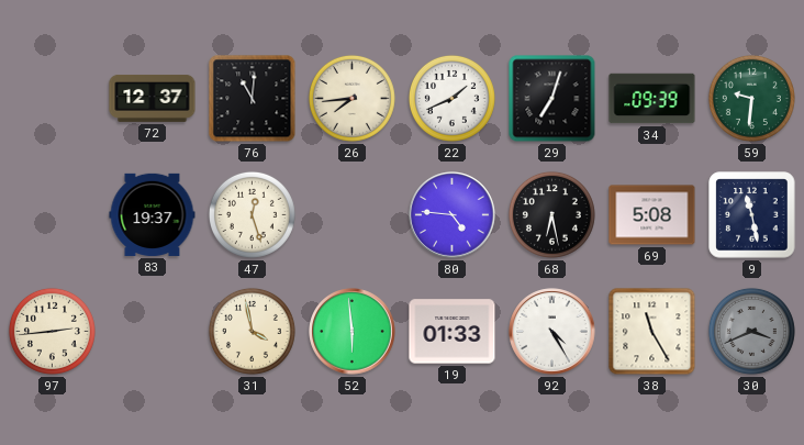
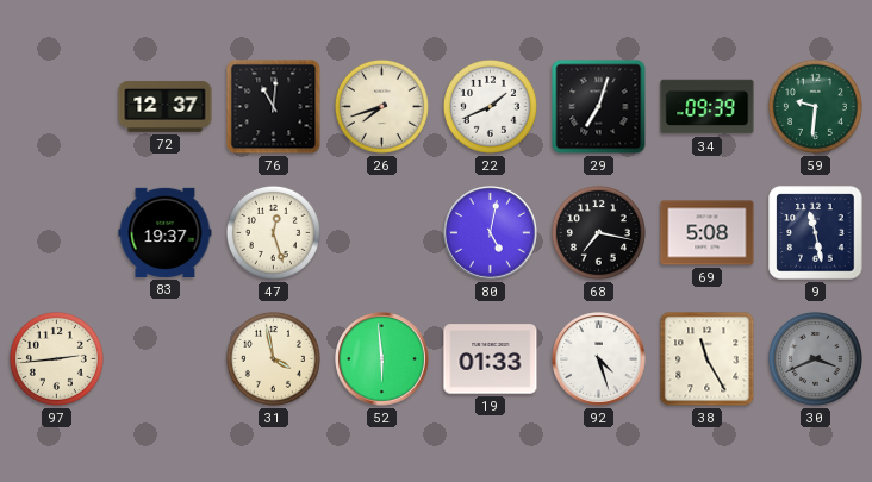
26: 7:44 -> 7:42 (381, 106)
80: 4:46 -> 5:02 (491, 233)
68: 6:28 -> 7:17 (598, 232)
92: 4:25 -> 4:27 (599, 359)
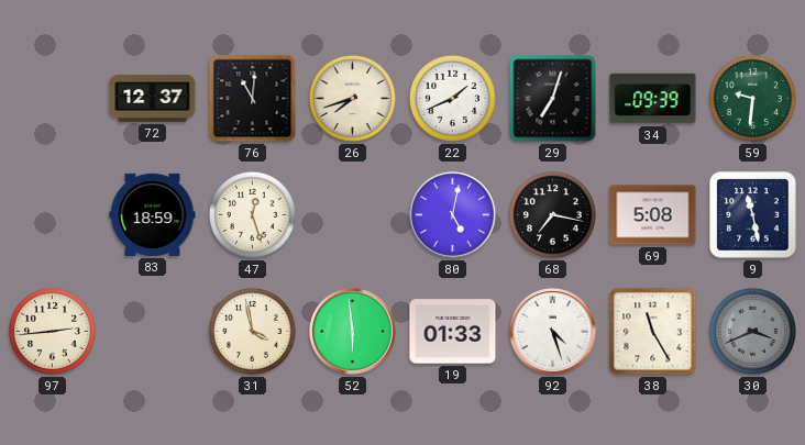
83: 19:37 -> 18:59 (153, 214)
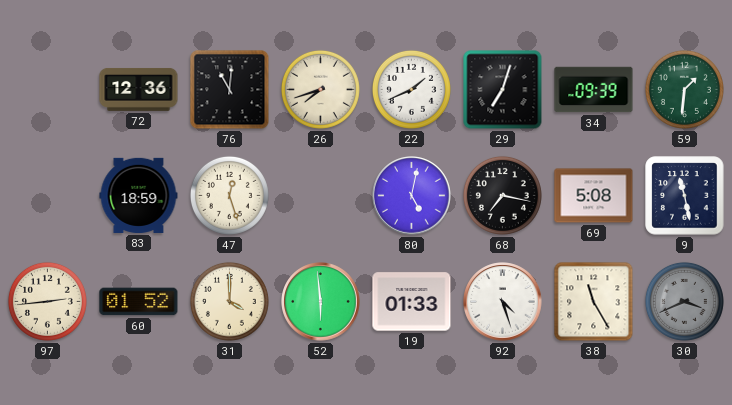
72: 12:37 -> 12:36 (139, 89)
59: 9:31 -> 1:31 (684, 89)
60: none -> 01:52 (139, 302)
31: 3:58 -> 4:00 (229, 301)
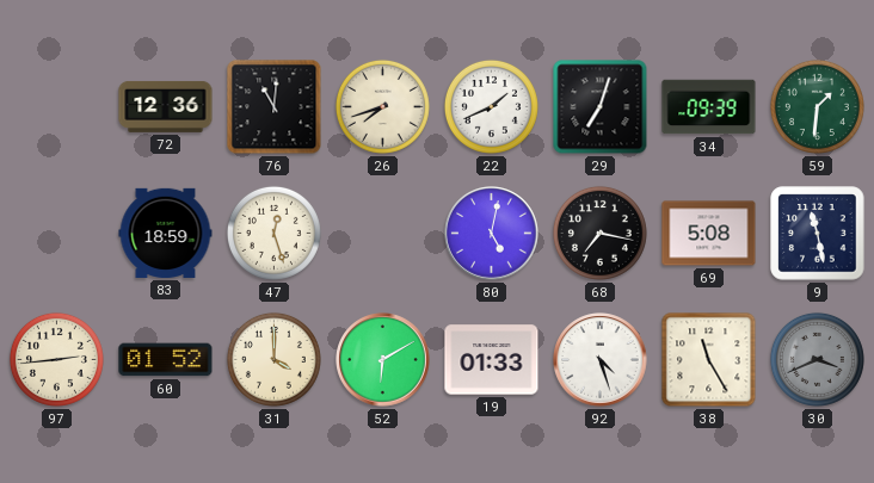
52: 5:59 -> 6:10 (383, 360)
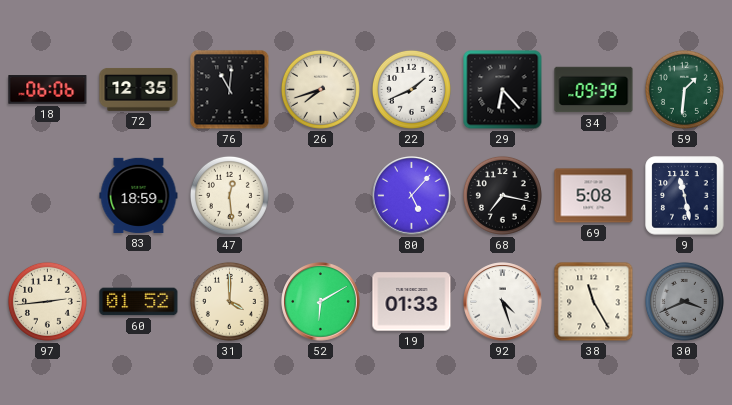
18: none -> 06:06 (48, 90)
72: 12:36 -> 12:35 (139, 89)
29: 7:03 -> 6:23 (503, 90)
47: 12:27 -> 12:29 (229, 195)
80: 5:02 -> 5:07 (412, 196)
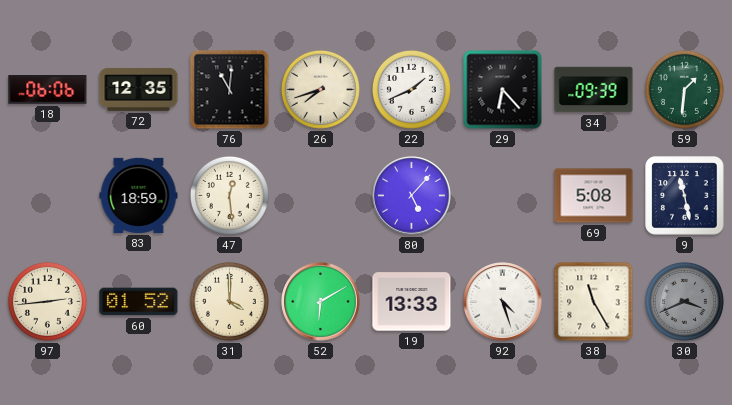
68: 7:17 -> none (502, 195)
19: 01:33 -> 13:33 (412, 302)
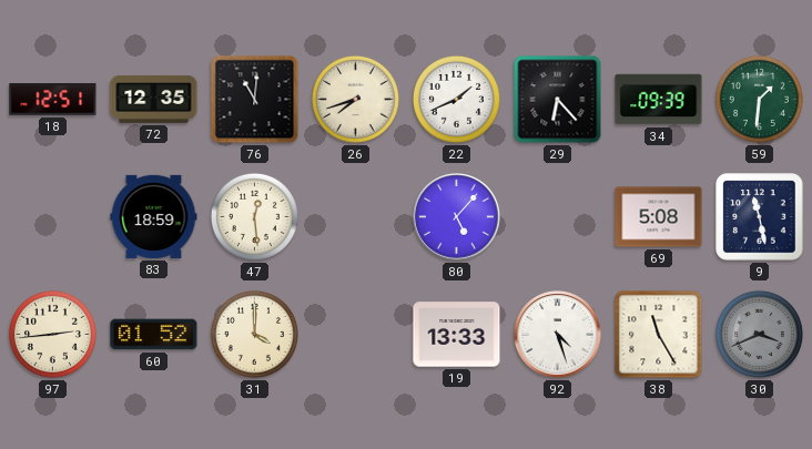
18: 06:06 -> 12:51 (53, 100)
52: 6:10 -> none (321, 302)
